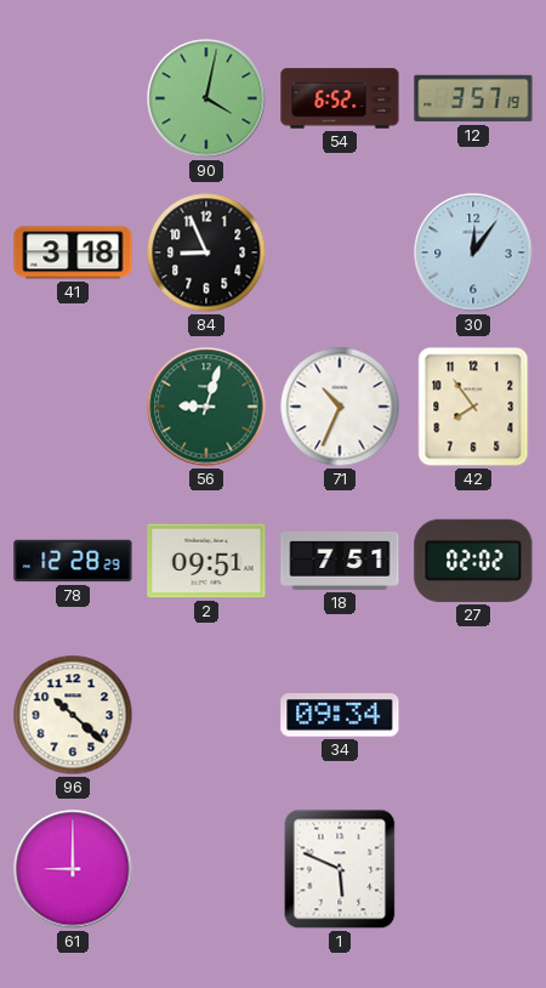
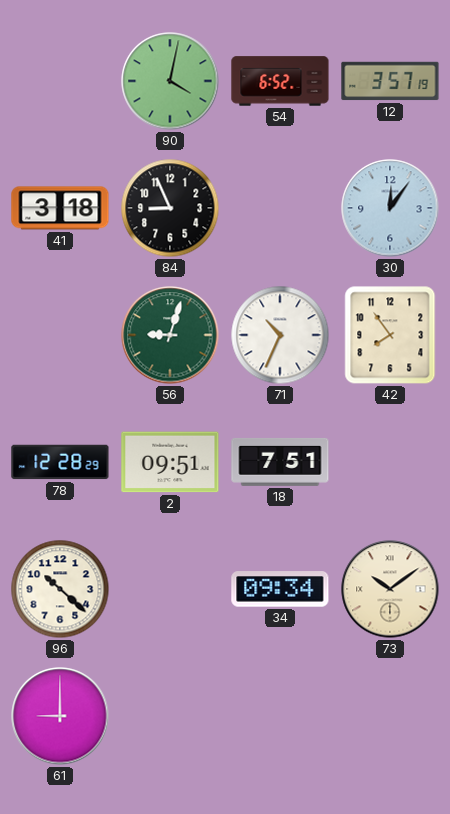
27: 02:02 -> none (473, 561)
73: none -> 10:09 (390, 589)
1: 5:49 -> none (340, 869)
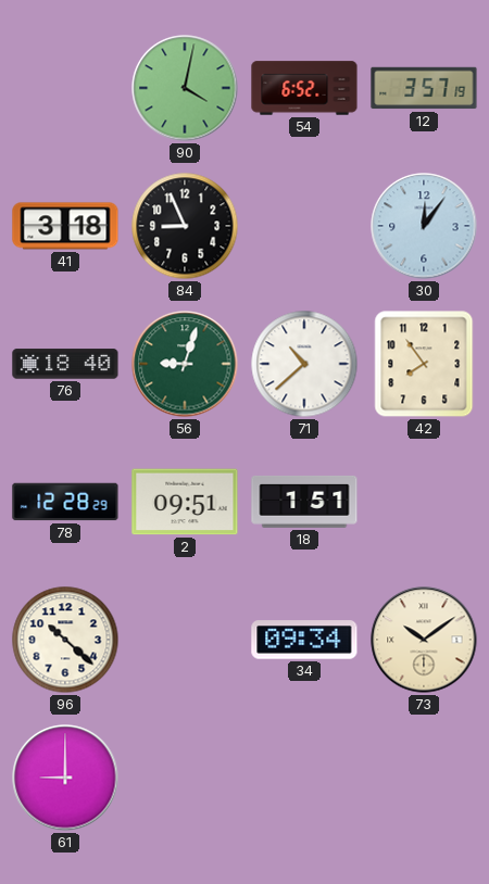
76: none -> 18:40 (65, 364)
71: 10:34 -> 10:38 (304, 364)
18: 7:51 -> 1:51 (304, 502)
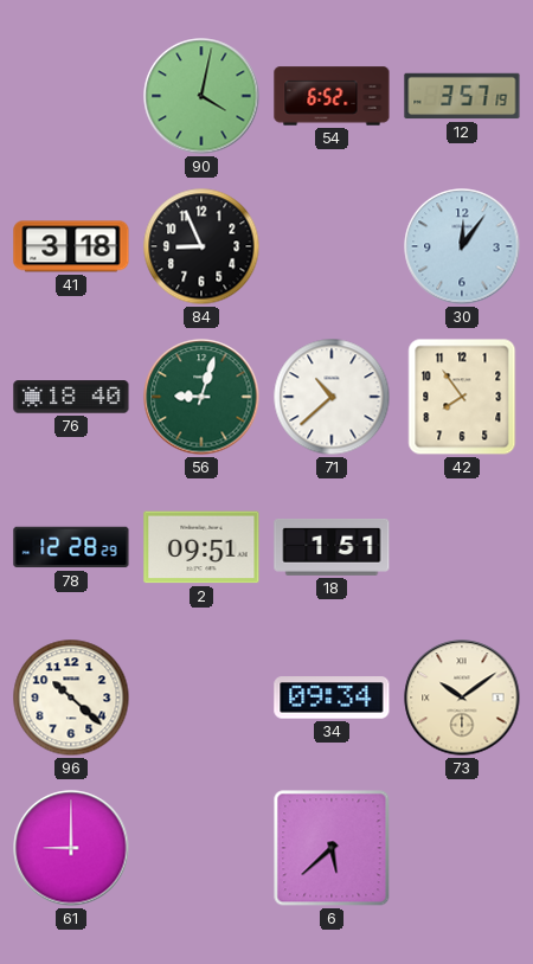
6: none -> 5:38 (332, 848)
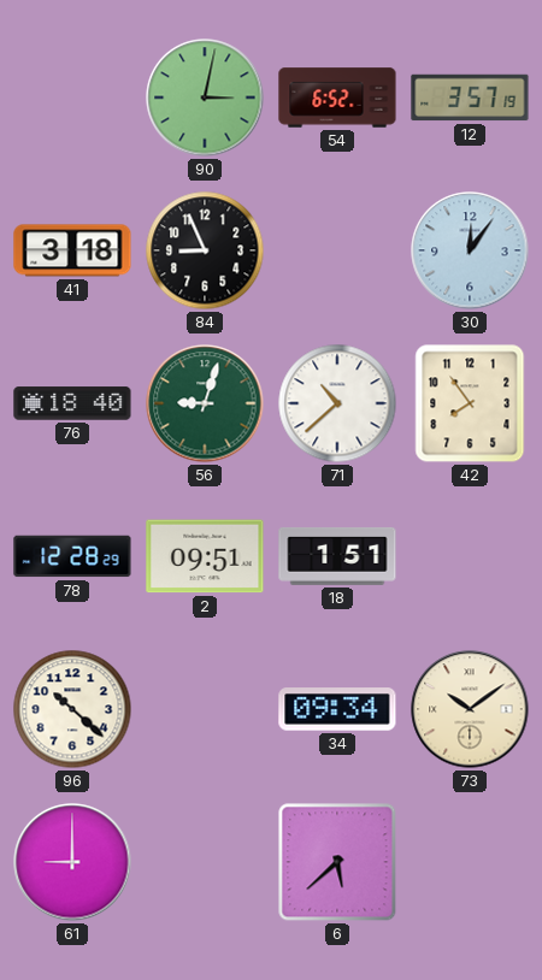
90: 4:02 -> 3:02 (205, 98)
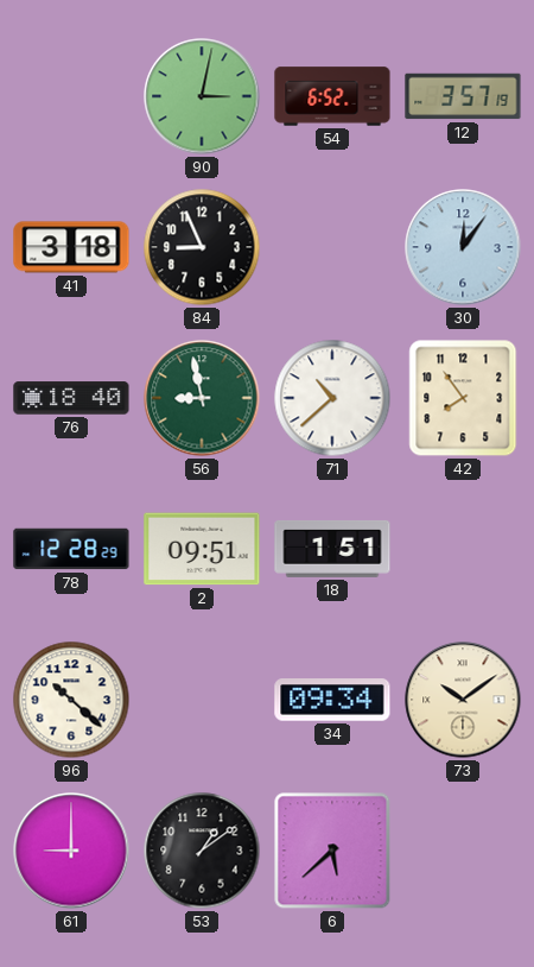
56: 9:03 -> 8:58 (202, 398)
53: none -> 1:09 (202, 851)
